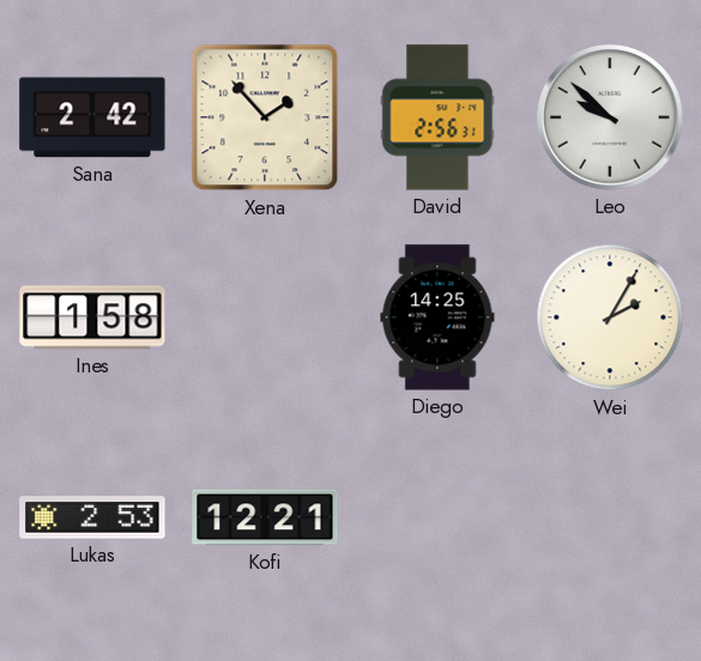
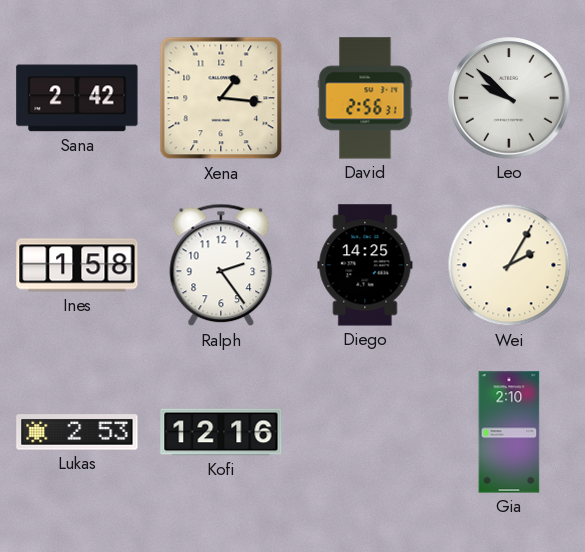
Xena: 1:53 -> 1:16 (221, 98)
Ralph: none -> 2:24 (221, 265)
Kofi: 12:21 -> 12:16 (221, 432)
Gia: none -> 2:10 (509, 432)
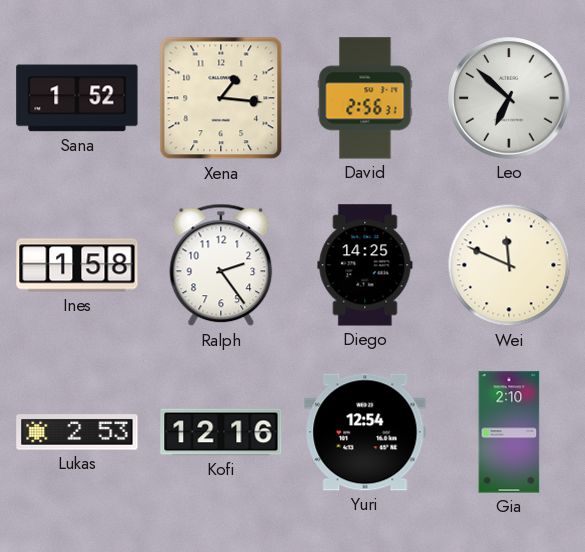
Sana: 2:42 -> 1:52 (77, 98)
Leo: 9:52 -> 6:52 (509, 98)
Wei: 2:05 -> 11:49 (509, 265)
Yuri: none -> 12:54 (365, 432)
